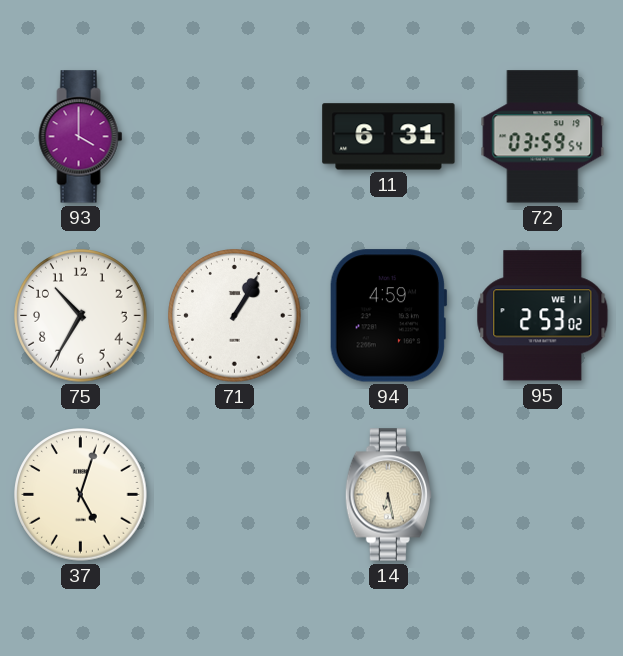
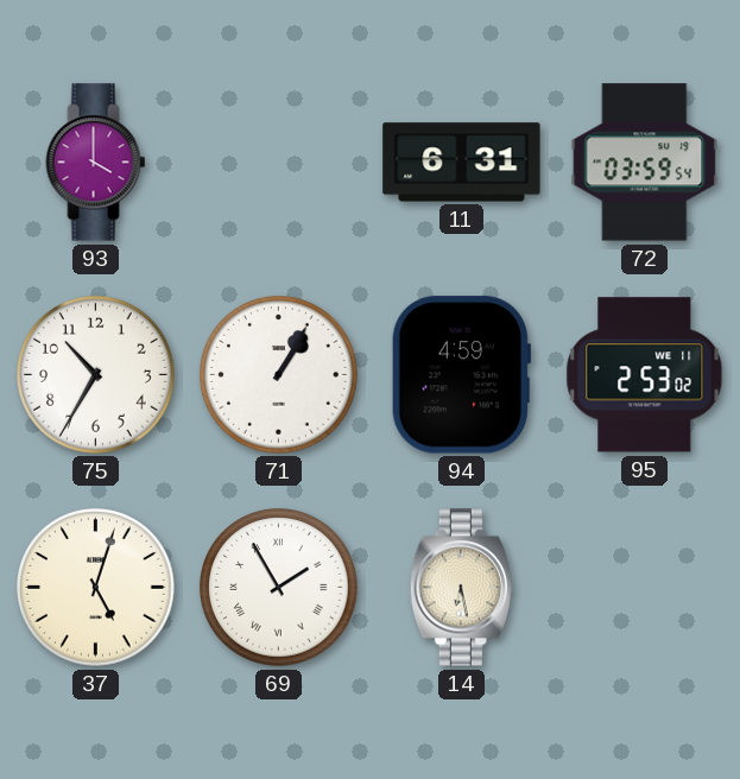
69: none -> 1:55 (279, 588)
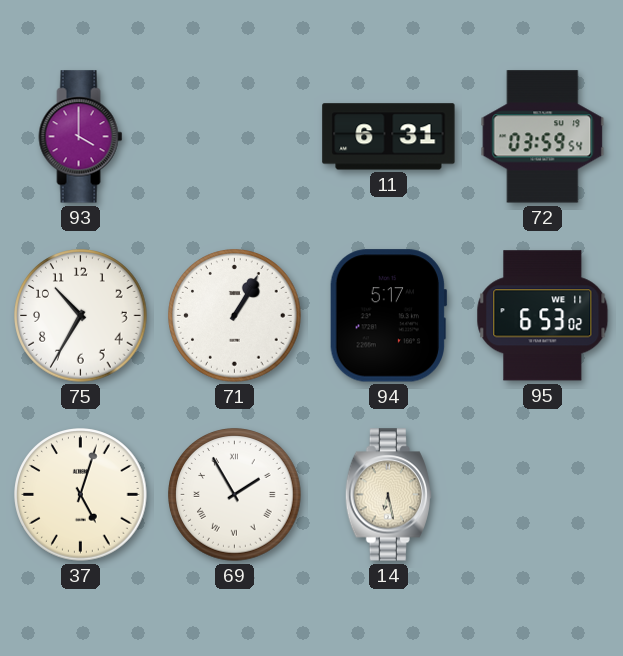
94: 4:59 -> 5:17 (388, 316)
95: 2:53 -> 6:53 (543, 316)
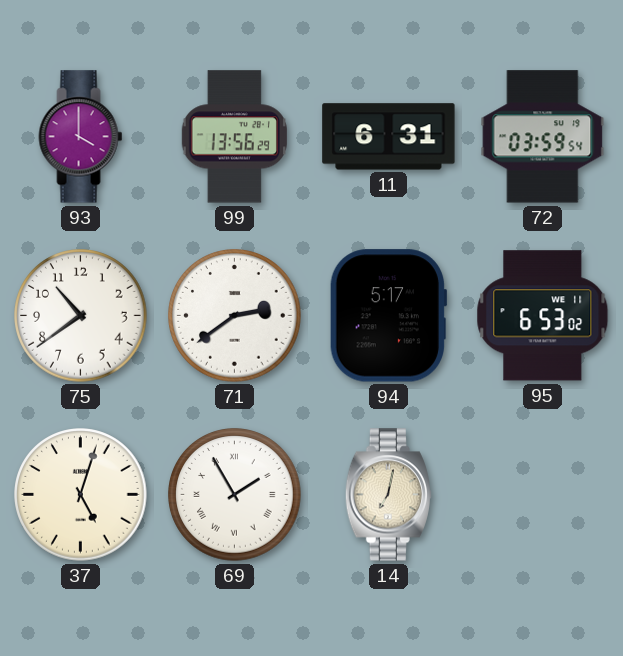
99: none -> 13:56 (234, 137)
75: 10:35 -> 10:39 (81, 316)
71: 1:05 -> 2:39 (235, 316)
14: 6:28 -> 7:02 (388, 495)
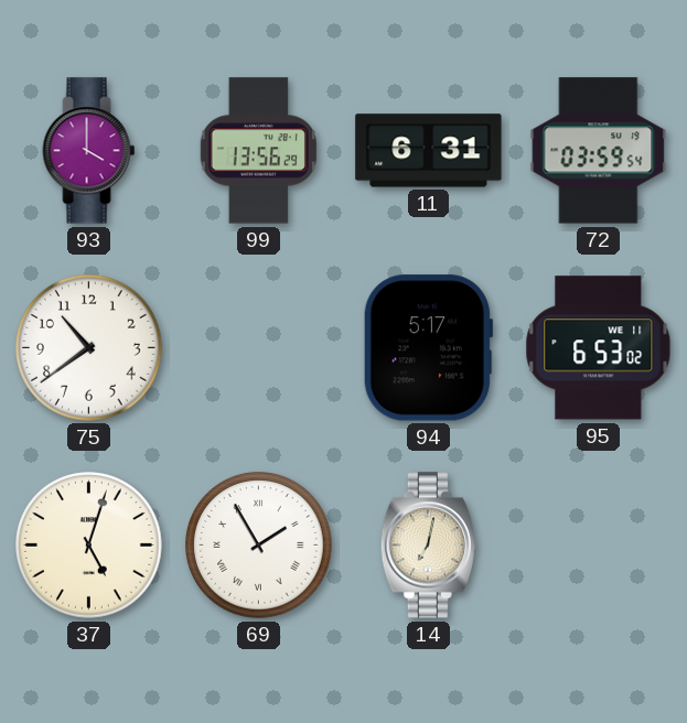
71: 2:39 -> none (235, 316)
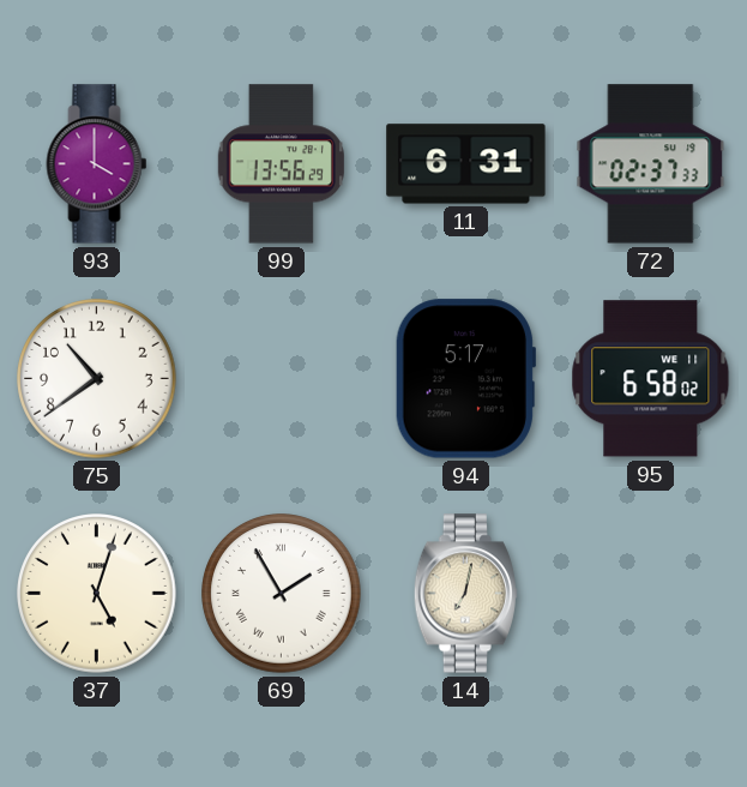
72: 03:59 -> 02:37 (651, 164)
95: 6:53 -> 6:58 (651, 379)
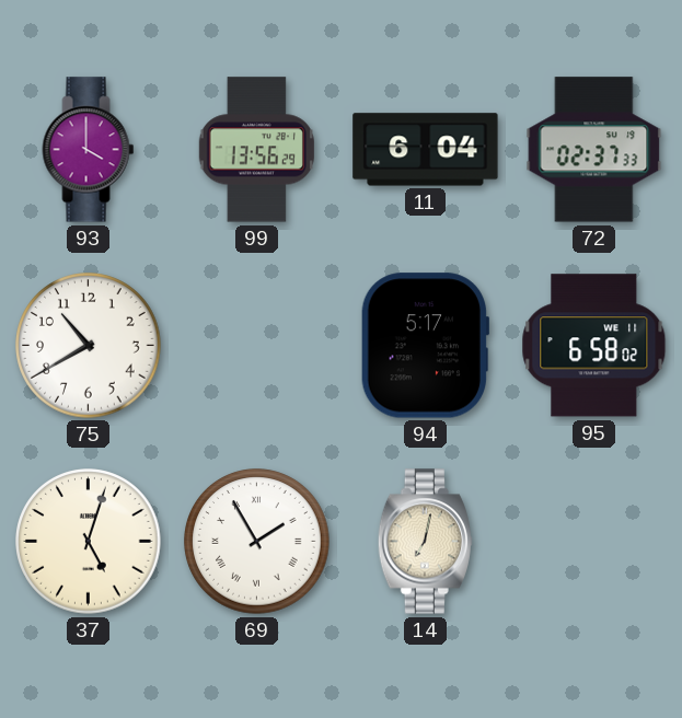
11: 6:31 -> 6:04 (426, 150)
75: 10:39 -> 10:40 (89, 346)
